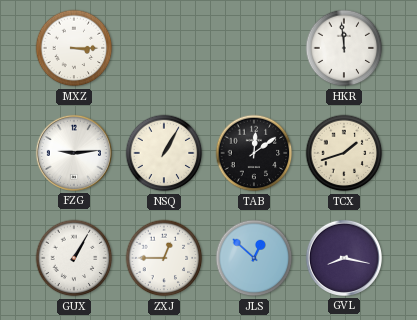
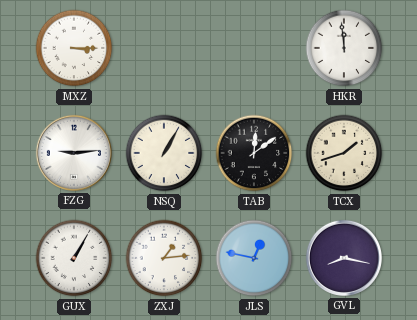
ZXJ: 12:45 -> 1:14 (164, 258)
JLS: 12:52 -> 12:47 (254, 258)
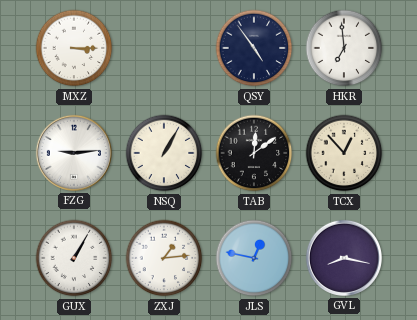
QSY: none -> 4:54 (254, 48)
HKR: 11:59 -> 6:59 (344, 48)
TCX: 1:42 -> 12:53 (344, 153)
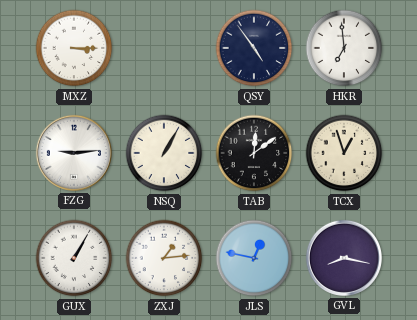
TCX: 12:53 -> 12:57 (344, 153)
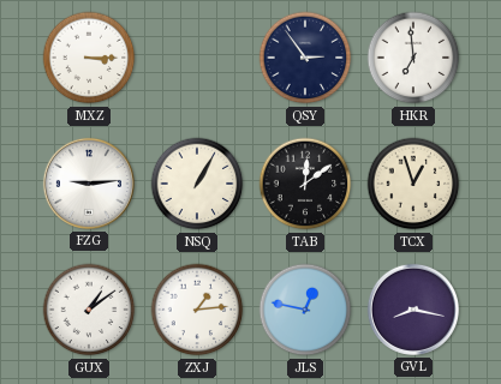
QSY: 4:54 -> 2:54 (305, 58)
GUX: 1:05 -> 1:09 (89, 310)
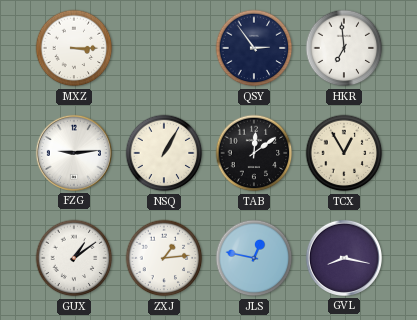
TCX: 12:57 -> 12:55 (344, 153)
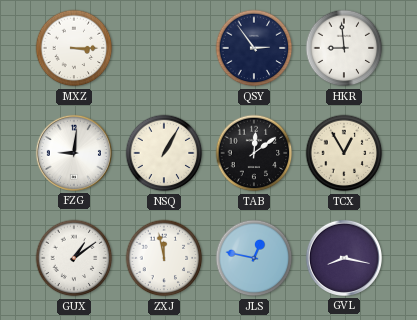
HKR: 6:59 -> 8:59 (344, 48)
FZG: 9:14 -> 9:01 (74, 153)
ZXJ: 1:14 -> 11:58 (164, 258)
